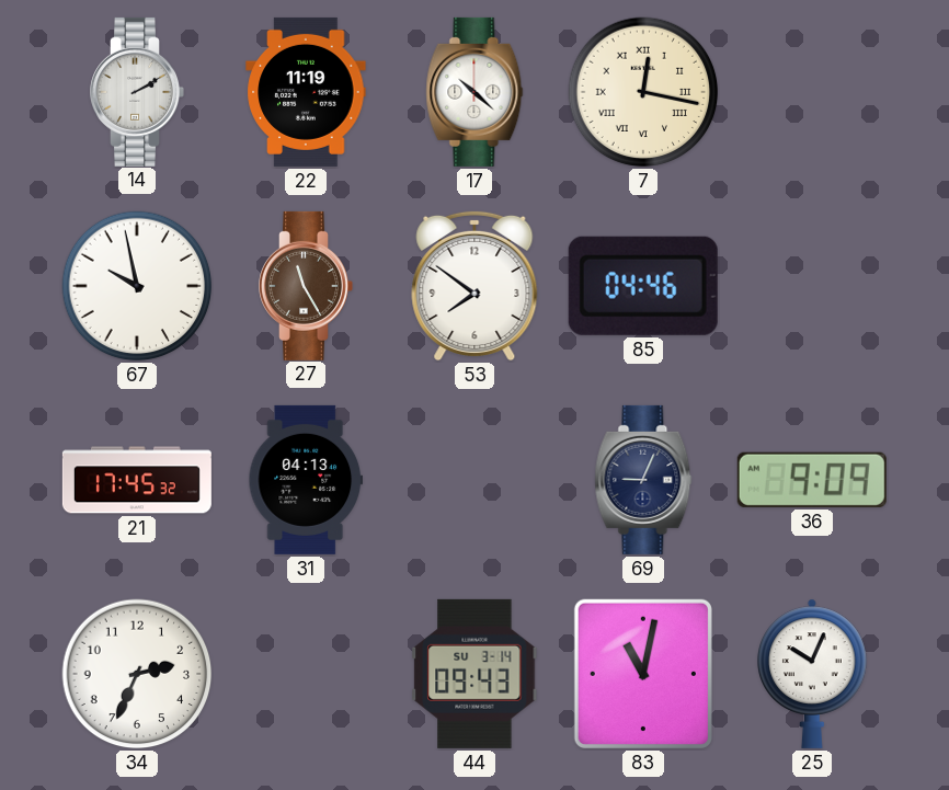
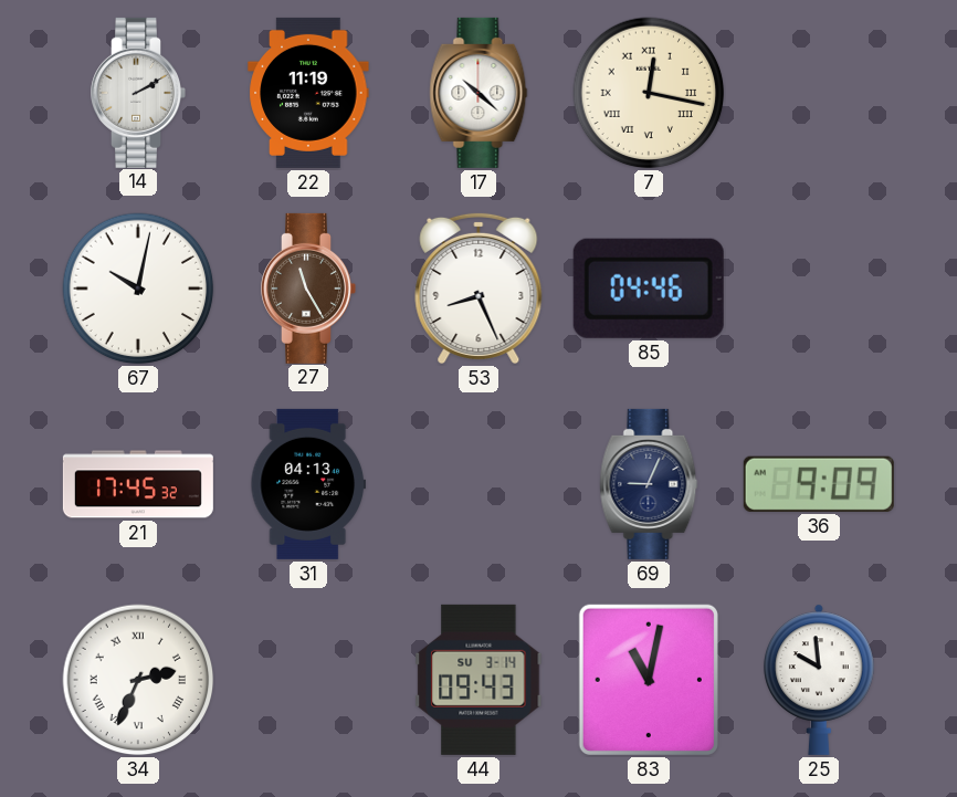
67: 9:58 -> 10:02 (138, 289)
53: 7:51 -> 8:26 (478, 289)
34 numerals: Arabic -> Roman (138, 680)
25: 10:04 -> 9:59 (819, 680)
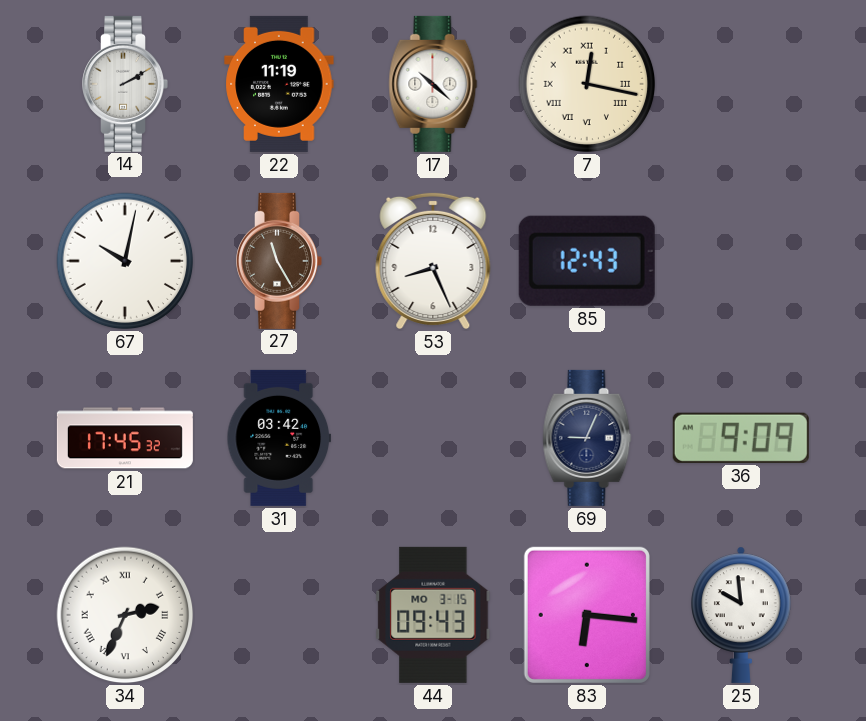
85: 04:46 -> 12:43 (587, 261)
31: 04:13 -> 03:42 (278, 438)
44 date: SU 3-14 -> MO 3-15 (433, 615)
83: 11:02 -> 6:16 (587, 615)
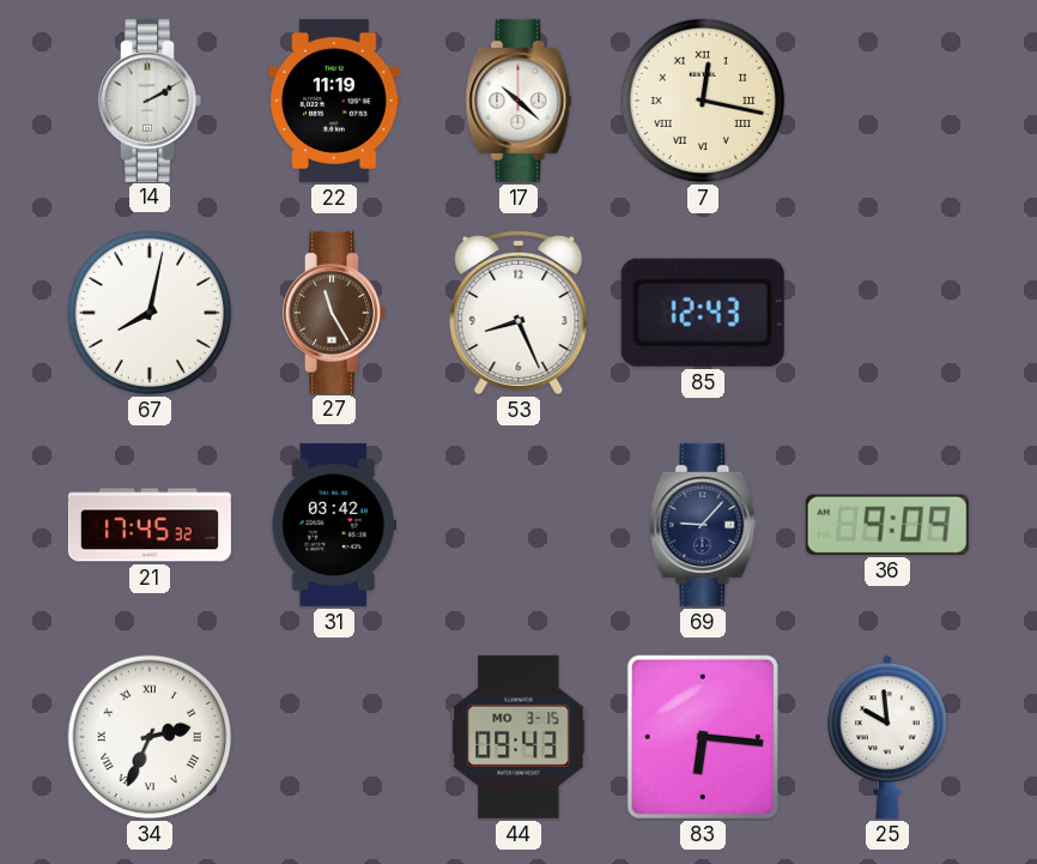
67: 10:02 -> 8:02 (150, 313)
69: 9:04 -> 9:07 (703, 525)
